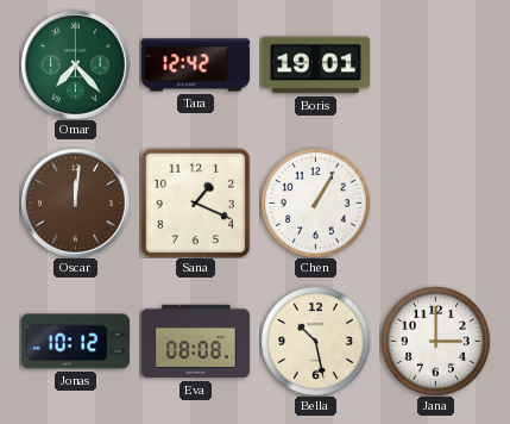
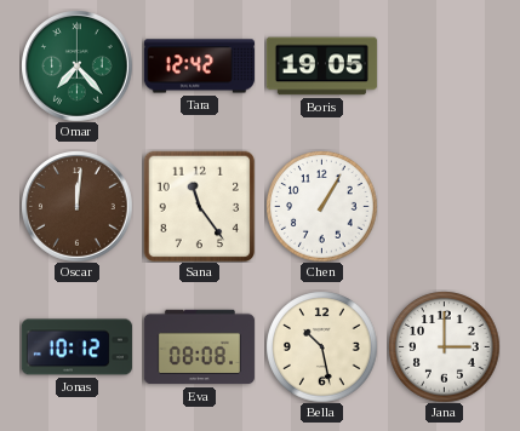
Boris: 19:01 -> 19:05 (321, 67)
Sana: 1:19 -> 11:24 (199, 206)
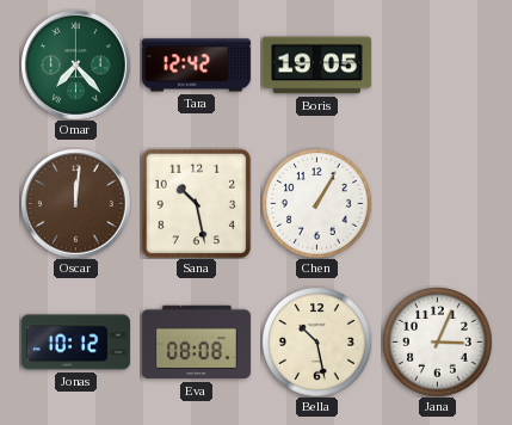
Sana: 11:24 -> 10:28 (196, 203)
Jana: 3:00 -> 3:04 (437, 341)
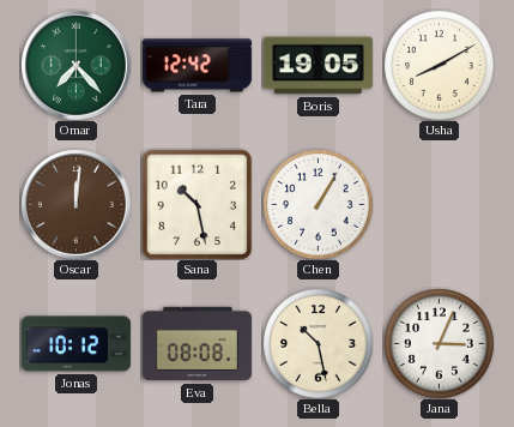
Usha: none -> 8:10 (439, 65)
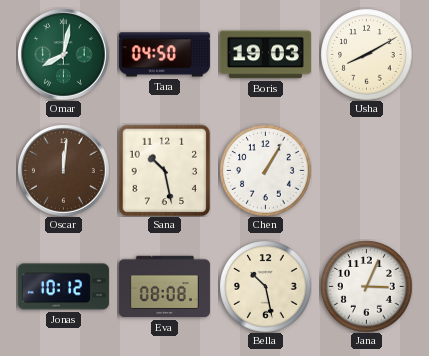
Omar: 7:23 -> 8:02 (64, 55)
Tara: 12:42 -> 04:50 (164, 55)
Boris: 19:05 -> 19:03 (265, 55)
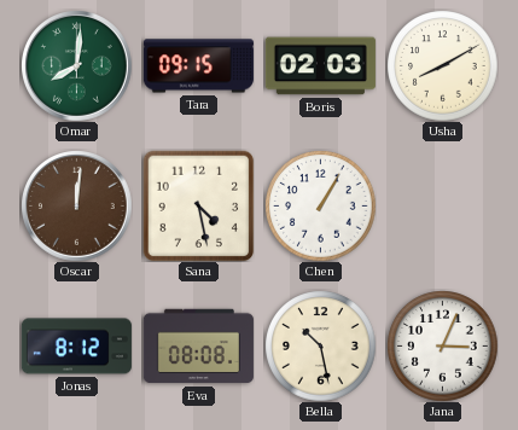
Omar: 8:02 -> 8:01 (77, 66)
Tara: 04:50 -> 09:15 (198, 66)
Boris: 19:03 -> 02:03 (320, 66)
Sana: 10:28 -> 4:28 (198, 205)
Jonas: 10:12 -> 8:12 (76, 347)
